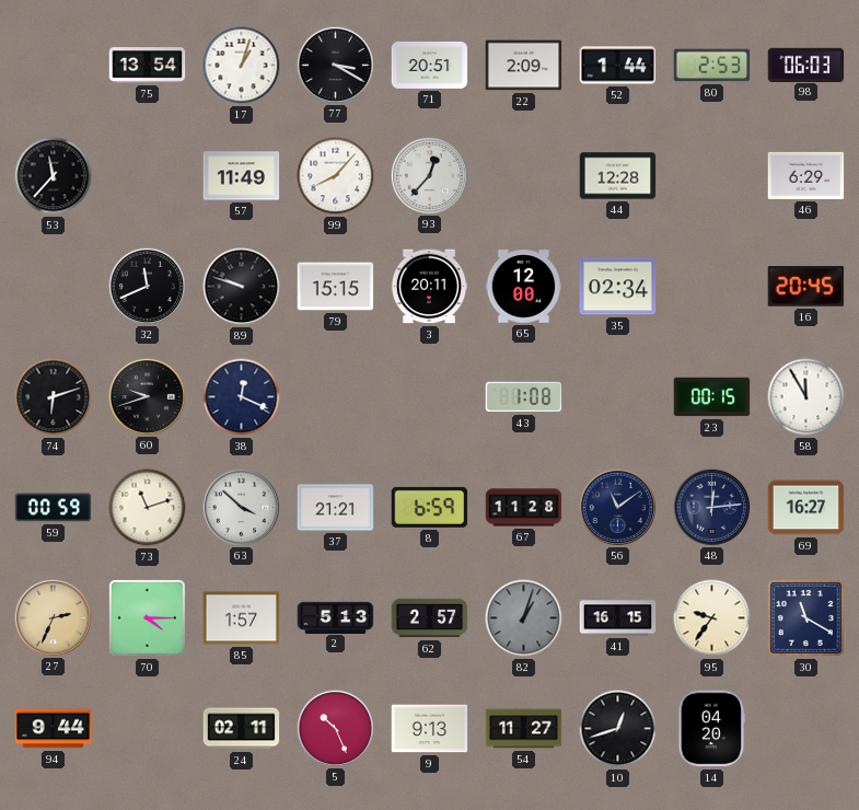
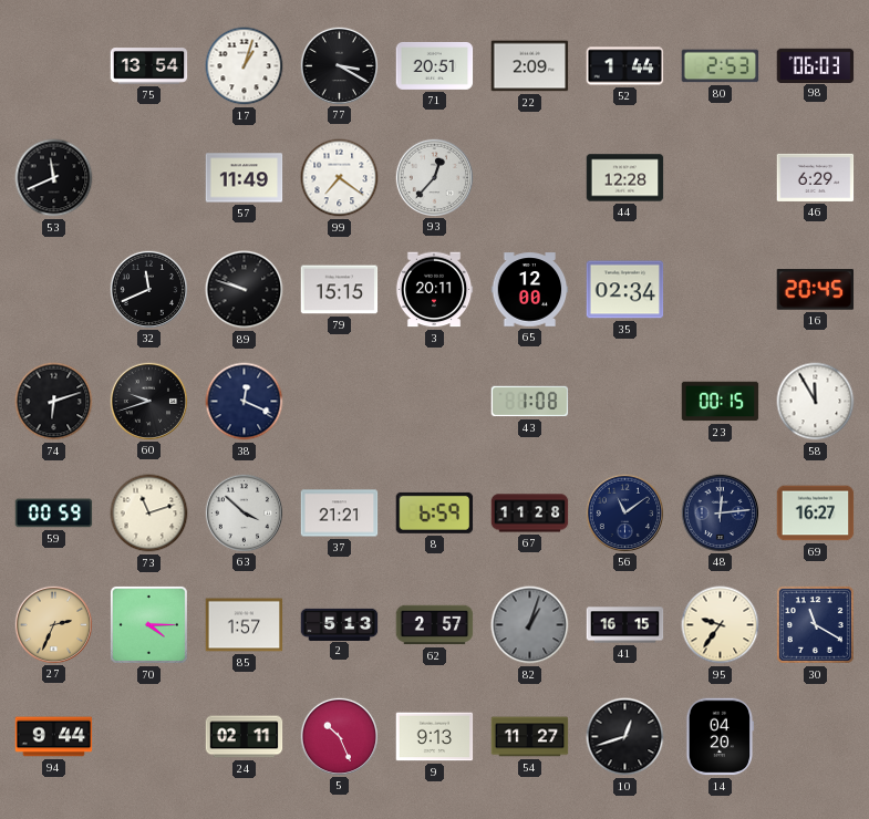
53: 11:37 -> 11:41 (54, 178)
99: 8:07 -> 7:21 (340, 178)
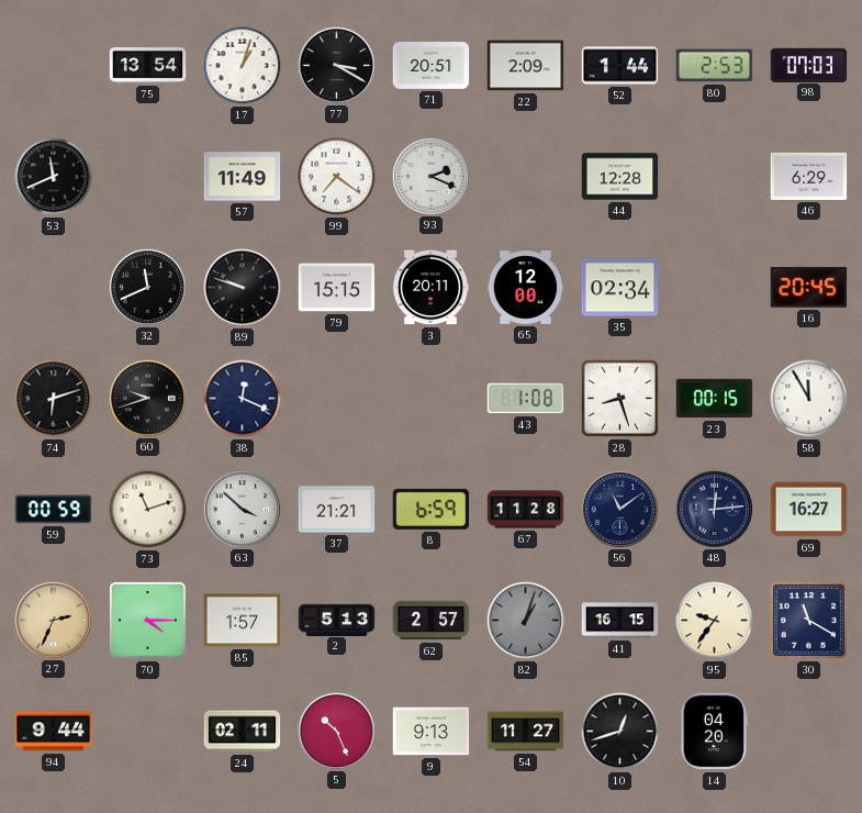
98: 06:03 -> 07:03 (809, 65)
93: 12:37 -> 2:19 (430, 176)
28: none -> 8:27 (619, 398)
